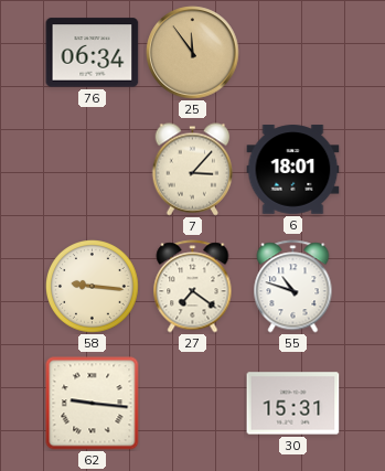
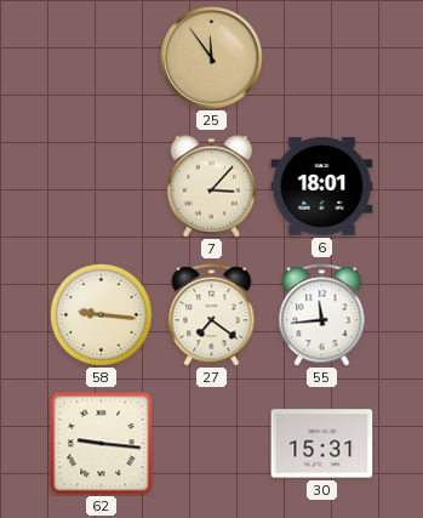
76: 06:34 -> none (93, 53)
55: 10:48 -> 11:44 (322, 315)
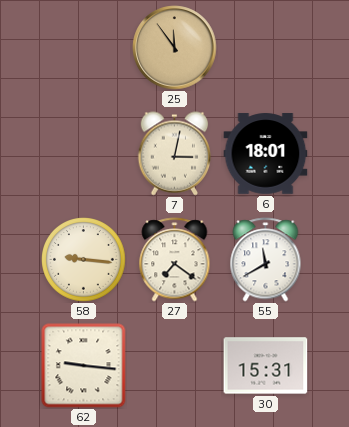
7: 3:07 -> 3:02 (175, 154)
55: 11:44 -> 11:40 (266, 260)
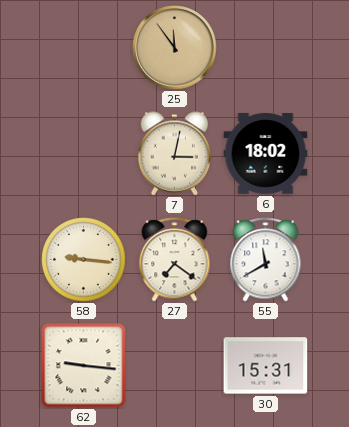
6: 18:01 -> 18:02 (266, 154)
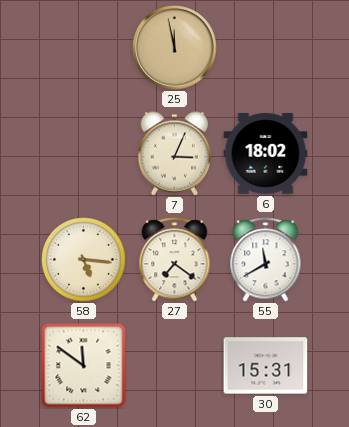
25: 11:54 -> 11:58 (175, 48)
7: 3:02 -> 3:04 (175, 154)
58: 9:16 -> 5:16 (84, 260)
62: 9:16 -> 11:51 (84, 366)
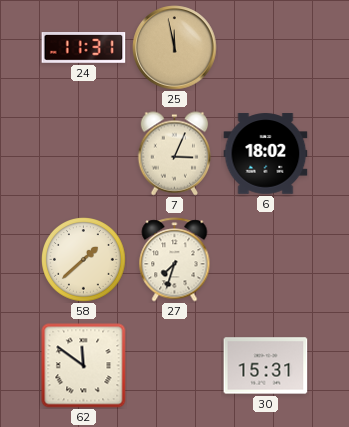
24: none -> 11:31 (84, 48)
58: 5:16 -> 1:38 (84, 260)
27: 7:21 -> 7:33 (175, 260)
55: 11:40 -> none (266, 260)
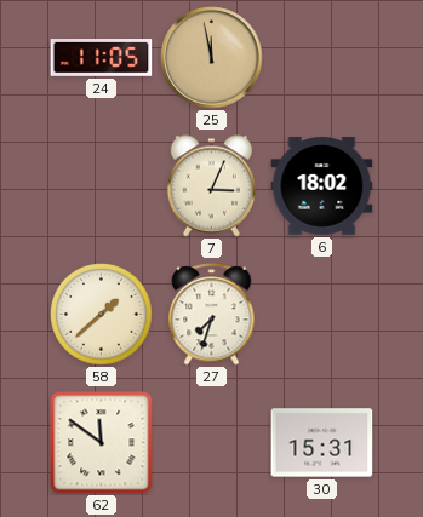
24: 11:31 -> 11:05 (102, 58)
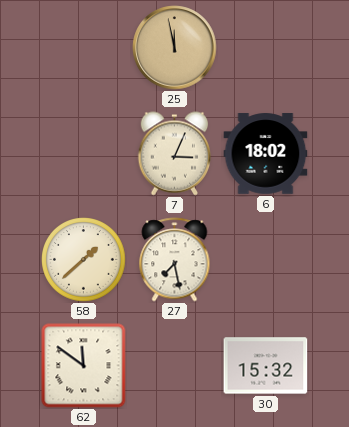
24: 11:05 -> none (102, 58)
27: 7:33 -> 7:28 (175, 260)
30: 15:31 -> 15:32 (266, 366)
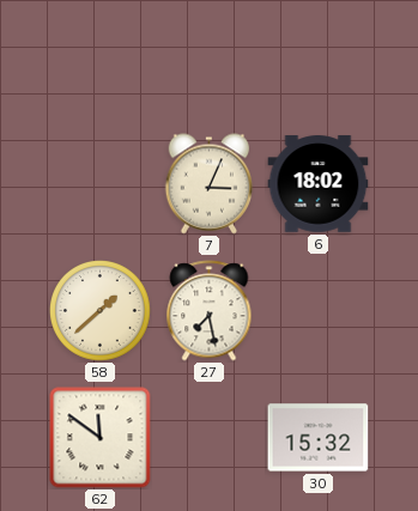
25: 11:58 -> none (175, 48)
